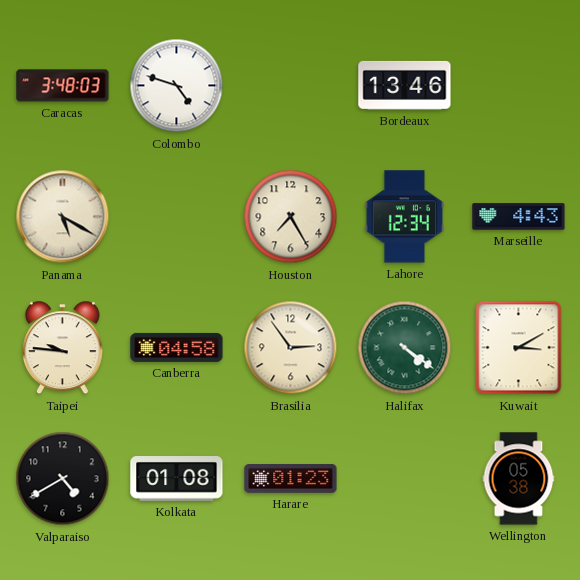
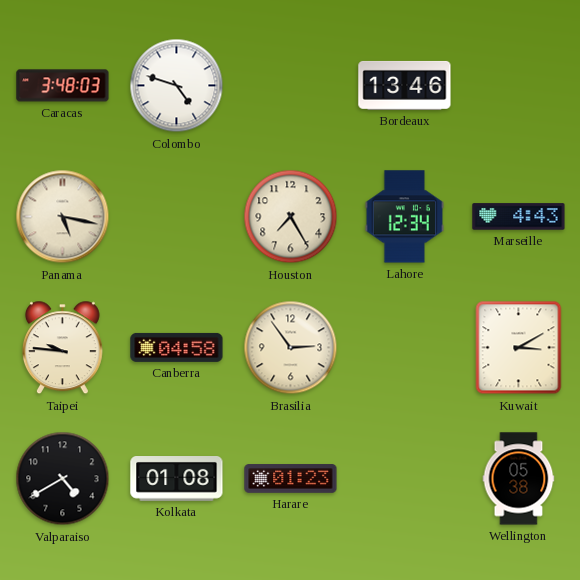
Panama: 5:20 -> 5:17 (63, 217)
Halifax: 4:21 -> none (405, 348)
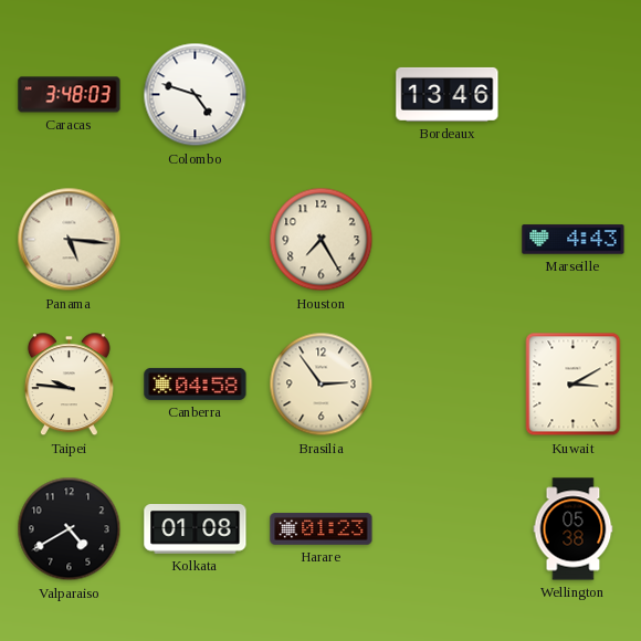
Panama: 5:17 -> 5:16 (70, 240)
Lahore: 12:34 -> none (405, 217)
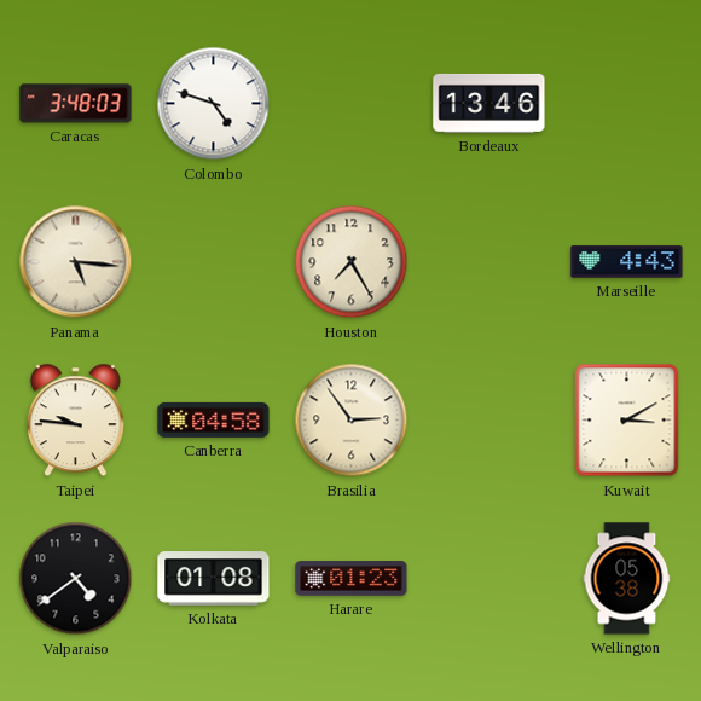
Valparaiso: 4:40 -> 4:39 (76, 579)
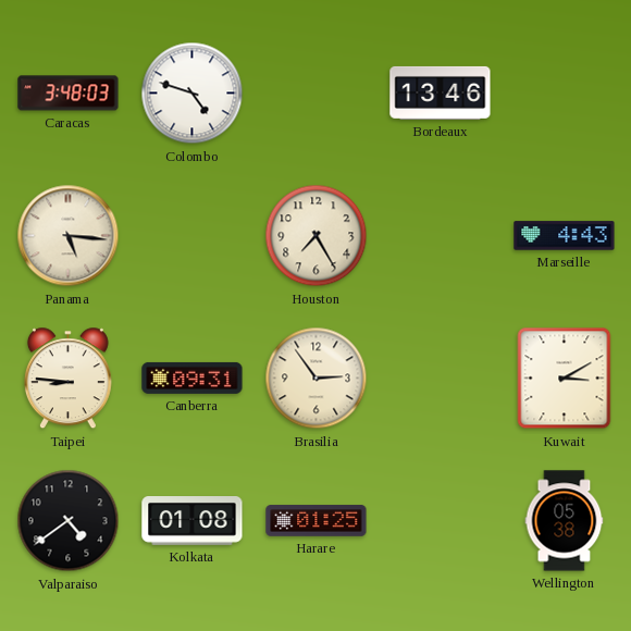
Taipei: 9:46 -> 8:46 (67, 379)
Canberra: 04:58 -> 09:31 (193, 378)
Harare: 01:23 -> 01:25 (317, 521)
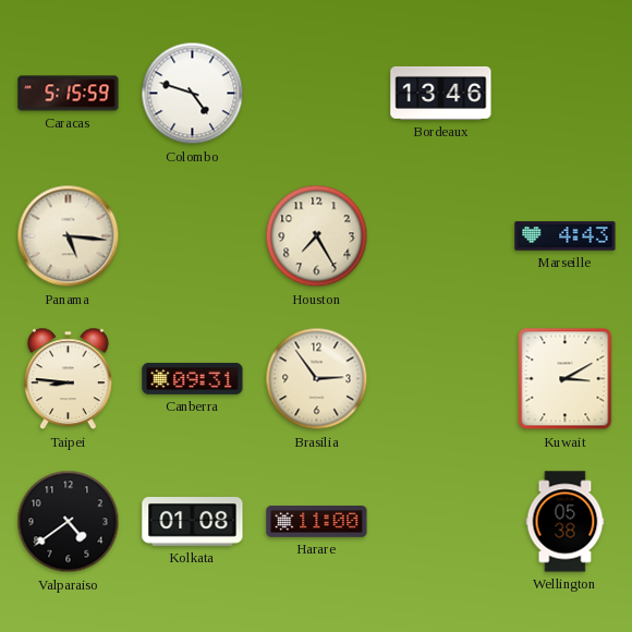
Caracas: 3:48 -> 5:15 (69, 94)
Harare: 01:25 -> 11:00 (317, 522)
